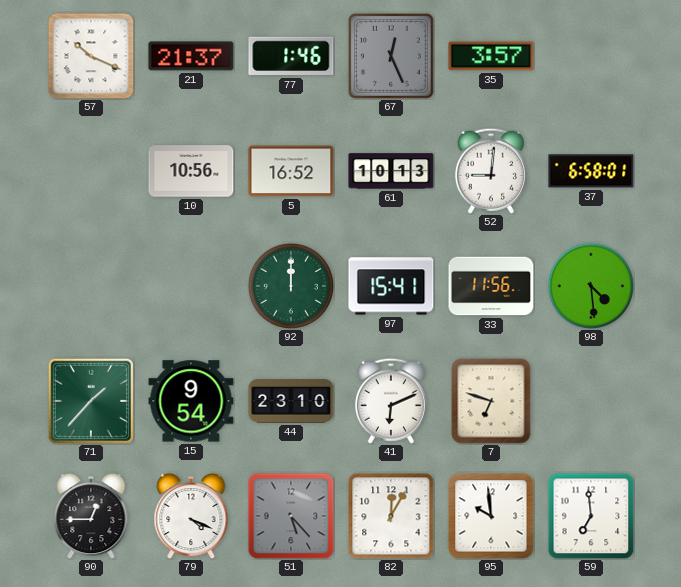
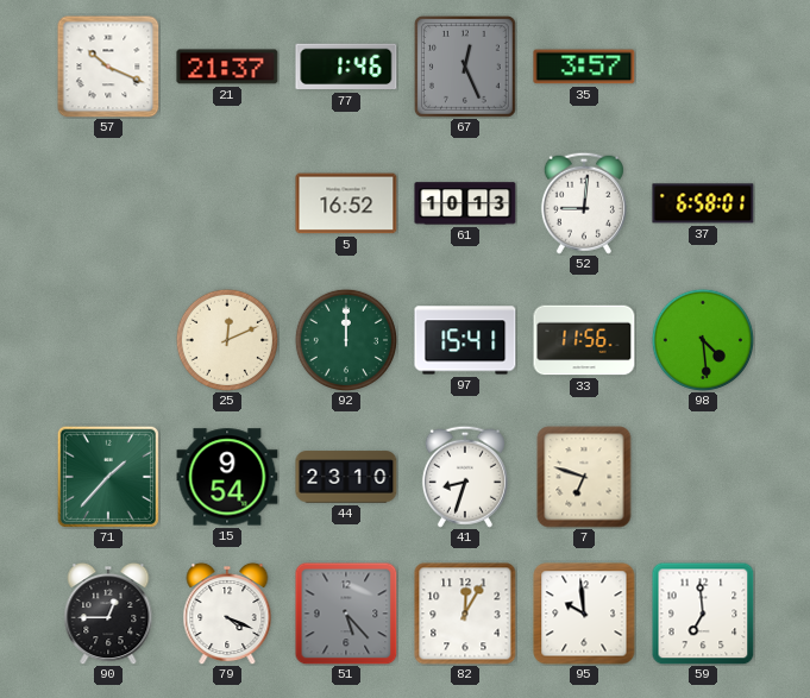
10: 10:56 -> none (191, 171)
25: none -> 12:11 (226, 339)
41: 6:11 -> 8:33 (465, 477)
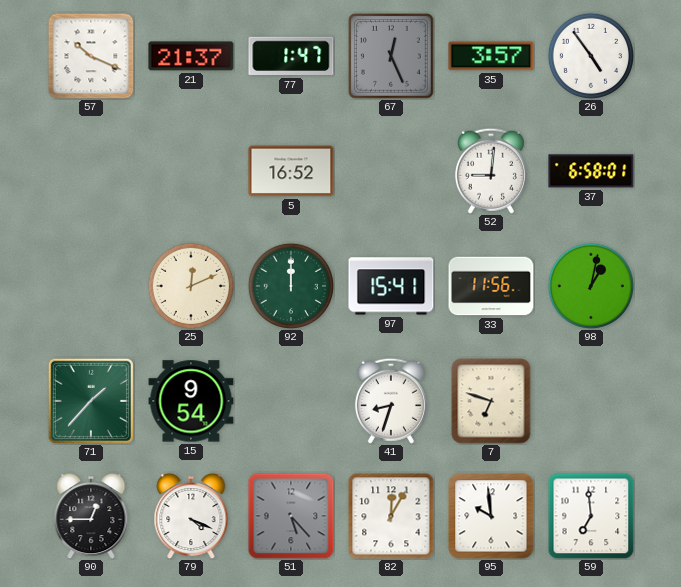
77: 1:46 -> 1:47 (291, 56)
26: none -> 4:54 (590, 55)
61: 10:13 -> none (465, 203)
98: 4:29 -> 1:02 (590, 285)
44: 23:10 -> none (346, 477)
